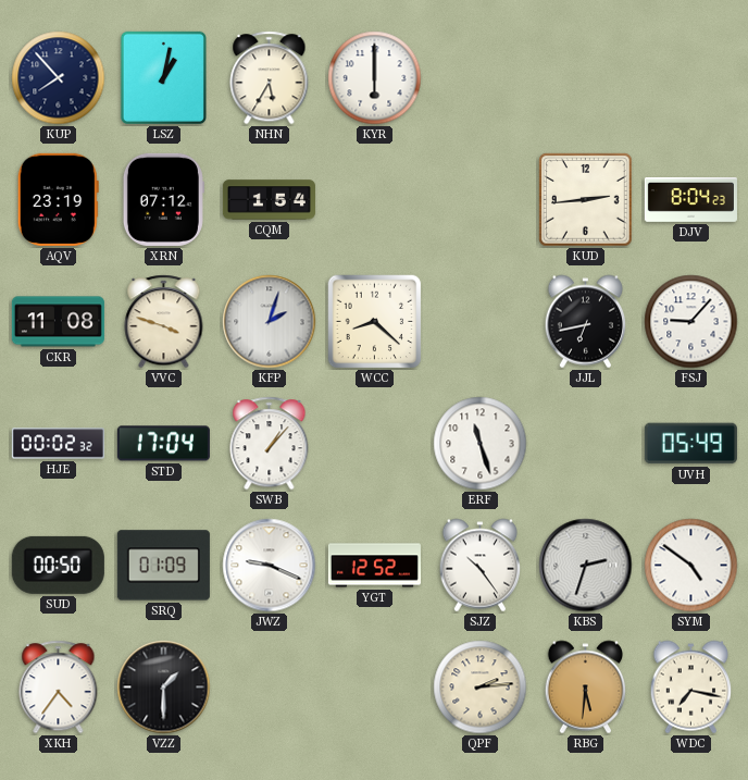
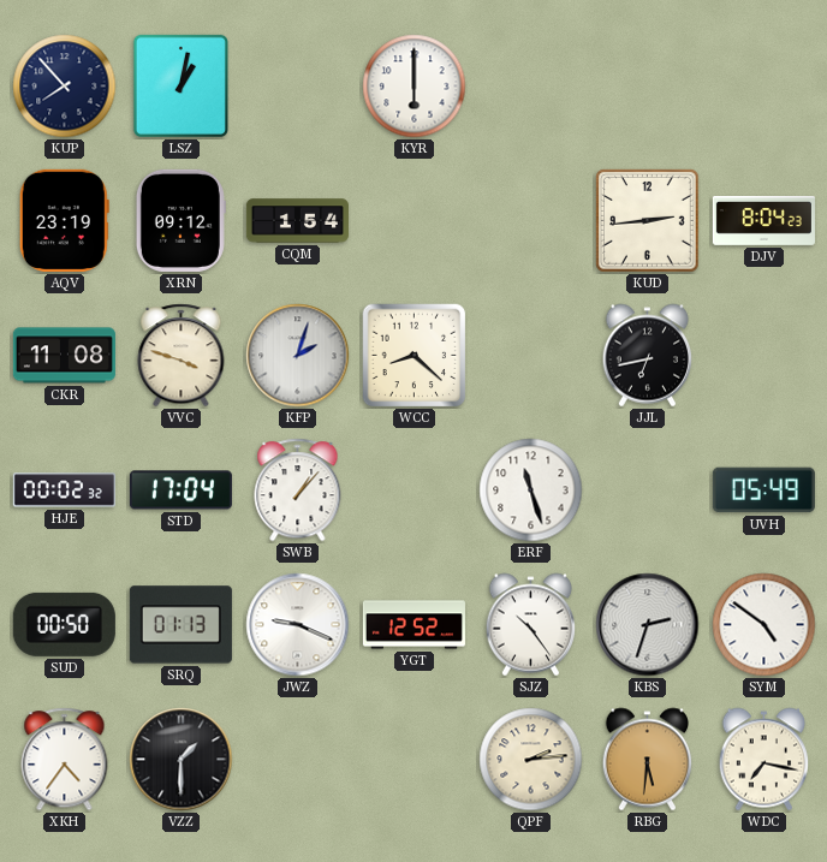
NHN: 5:35 -> none (270, 78)
XRN: 07:12 -> 09:12 (180, 220)
FSJ: 9:07 -> none (691, 322)
SRQ: 01:09 -> 01:13 (180, 625)
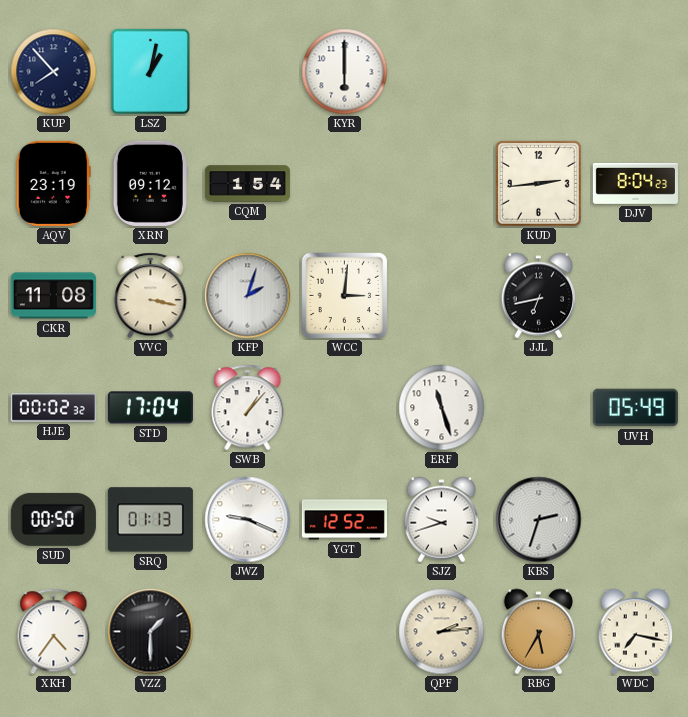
VVC: 3:48 -> 3:17 (151, 296)
WCC: 8:22 -> 3:01 (345, 296)
SJZ: 10:24 -> 9:42 (442, 520)
SYM: 4:51 -> none (764, 625)
RBG: 5:31 -> 5:35 (539, 632)
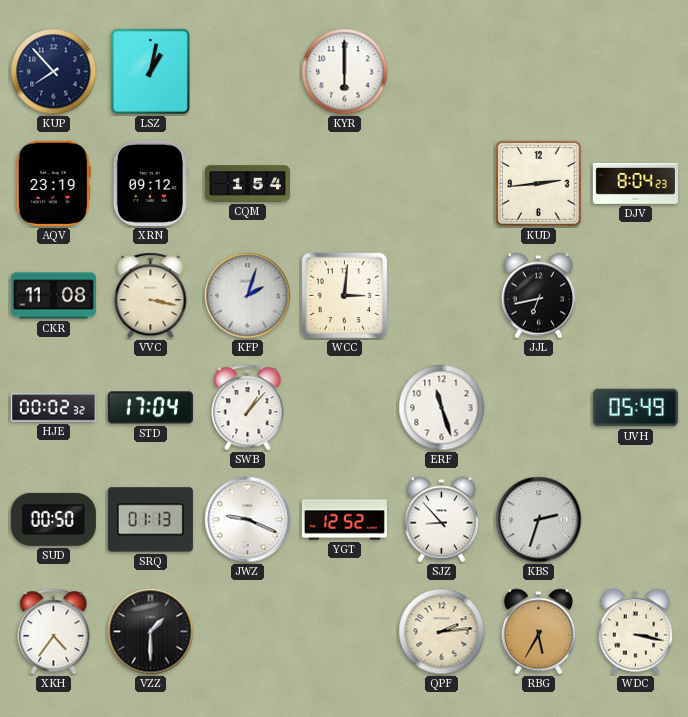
SJZ: 9:42 -> 8:53 (442, 520)
WDC: 7:17 -> 3:17 (636, 632)
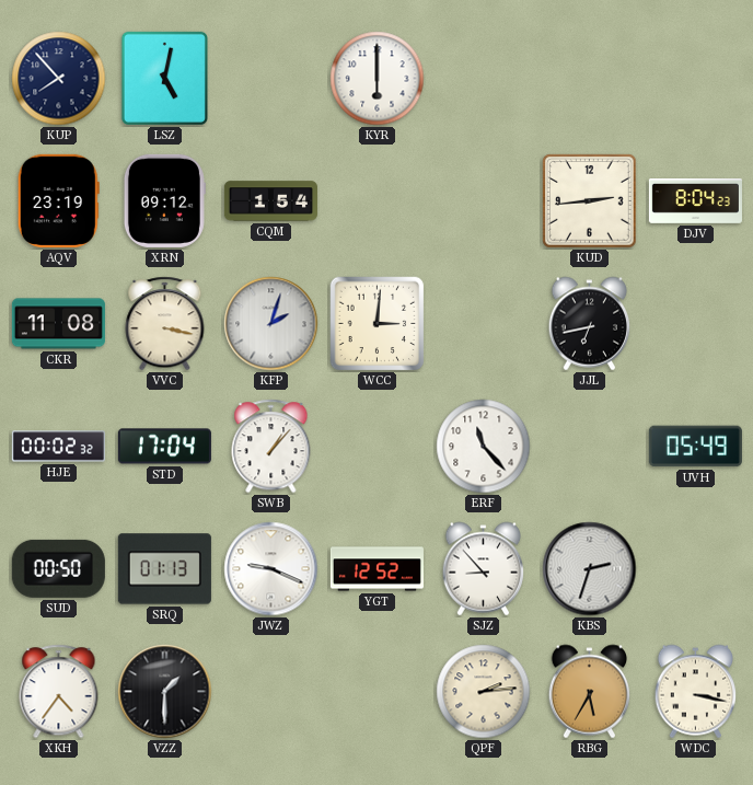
LSZ: 1:02 -> 5:02 (164, 78)
ERF: 11:27 -> 11:23 (484, 447)
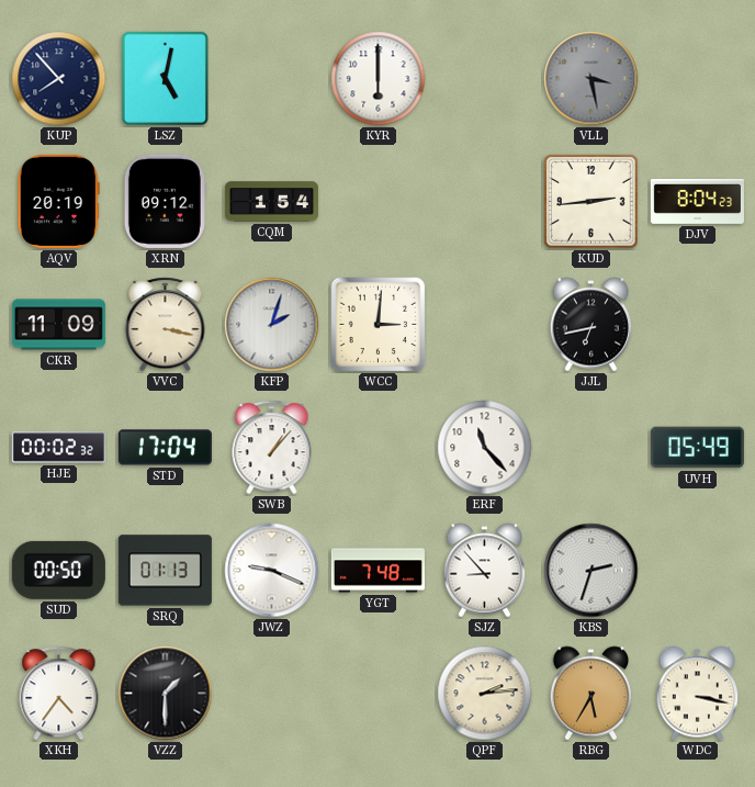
VLL: none -> 3:28 (591, 79)
AQV: 23:19 -> 20:19 (58, 201)
CKR: 11:08 -> 11:09 (58, 325)
YGT: 12:52 -> 7:48 (377, 571)
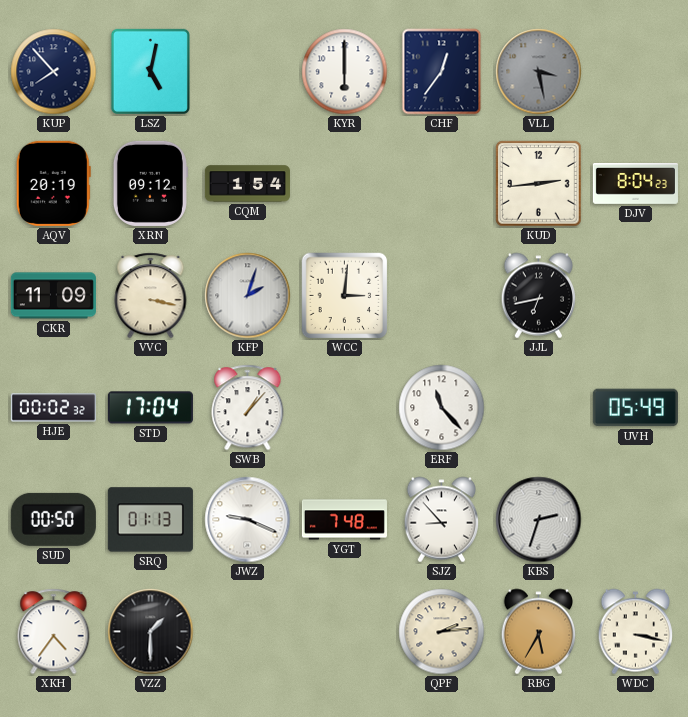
CHF: none -> 12:36 (442, 72)
